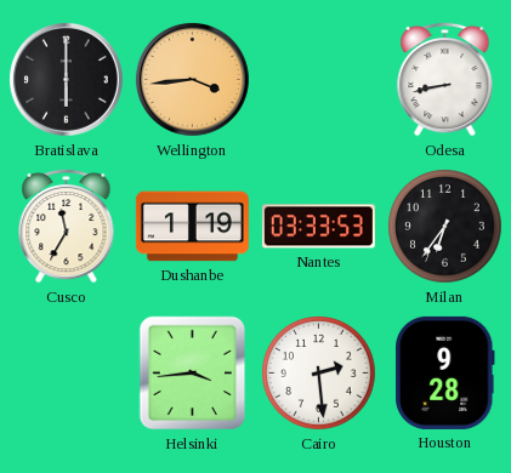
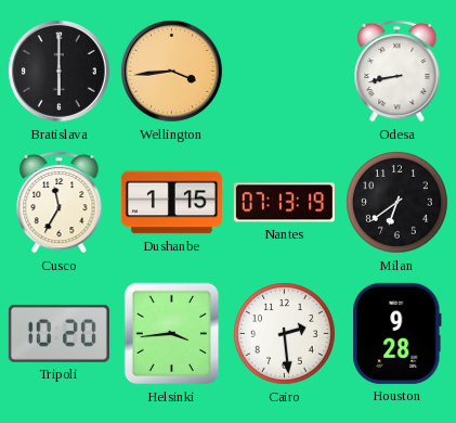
Dushanbe: 1:19 -> 1:15 (171, 203)
Nantes: 03:33 -> 07:13 (284, 203)
Milan: 6:36 -> 6:39 (398, 203)
Tripoli: none -> 10:20 (58, 333)
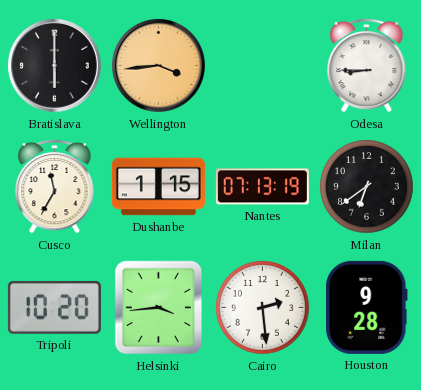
Odesa: 8:43 -> 8:45 (367, 65)
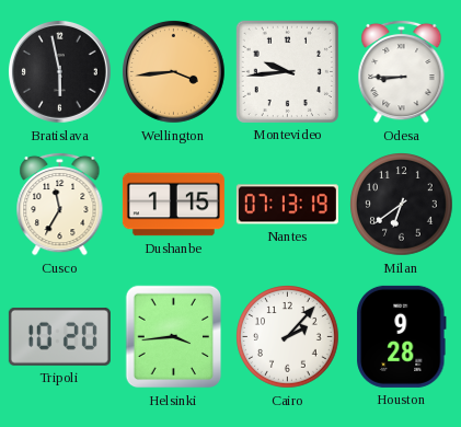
Bratislava: 6:00 -> 5:58 (59, 71)
Montevideo: none -> 9:44 (287, 71)
Cairo: 2:29 -> 2:07 (288, 337)
